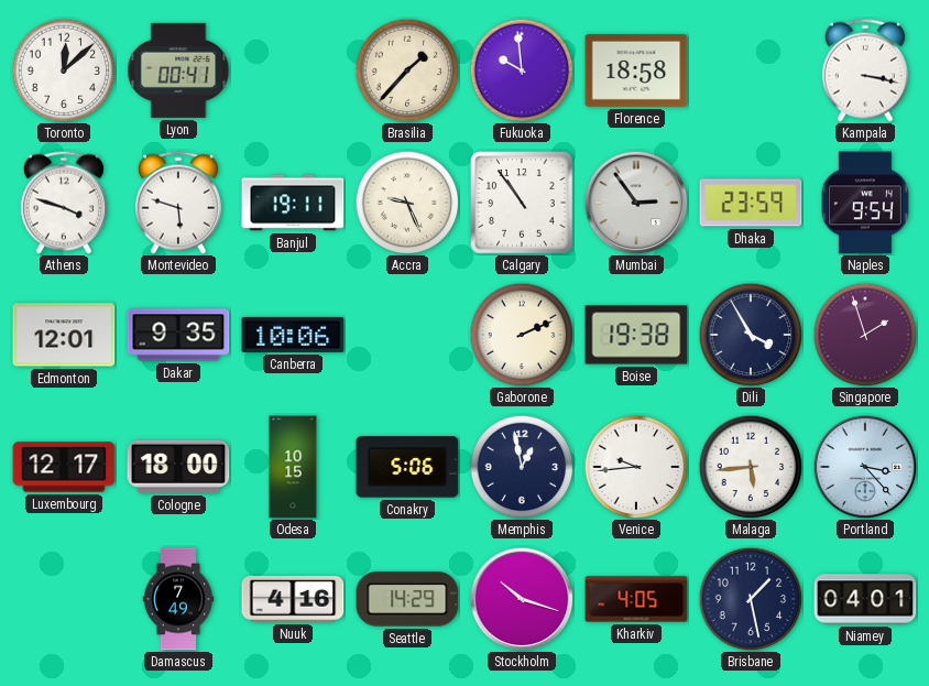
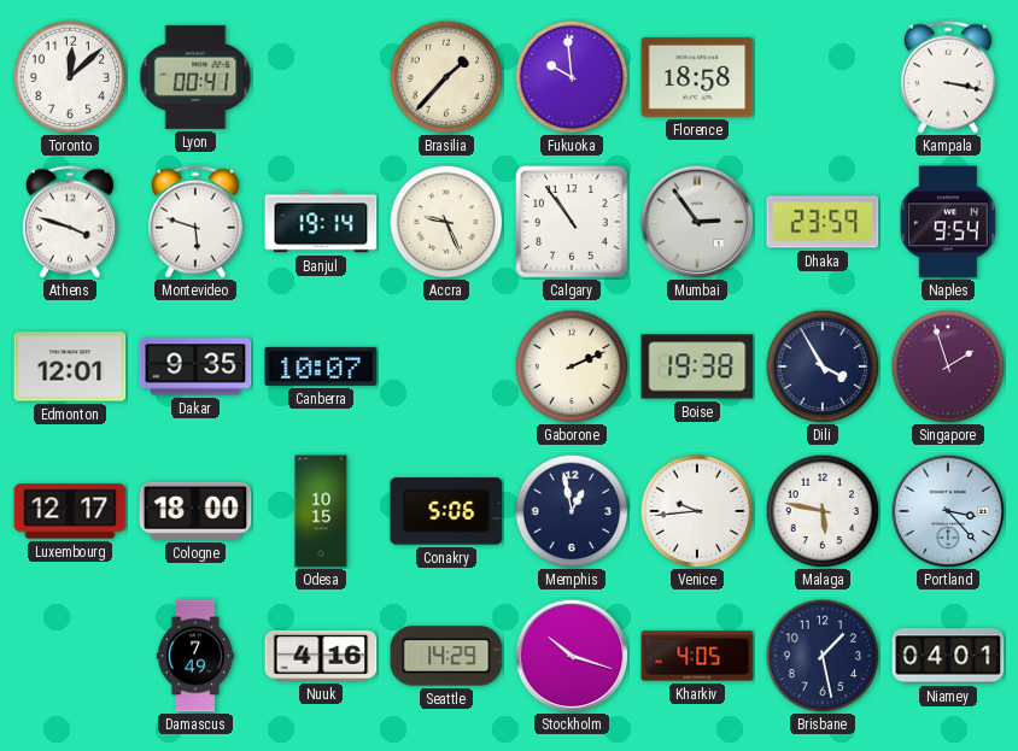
Banjul: 19:11 -> 19:14 (321, 222)
Canberra: 10:06 -> 10:07 (321, 366)
Malaga: 5:44 -> 5:47 (823, 511)
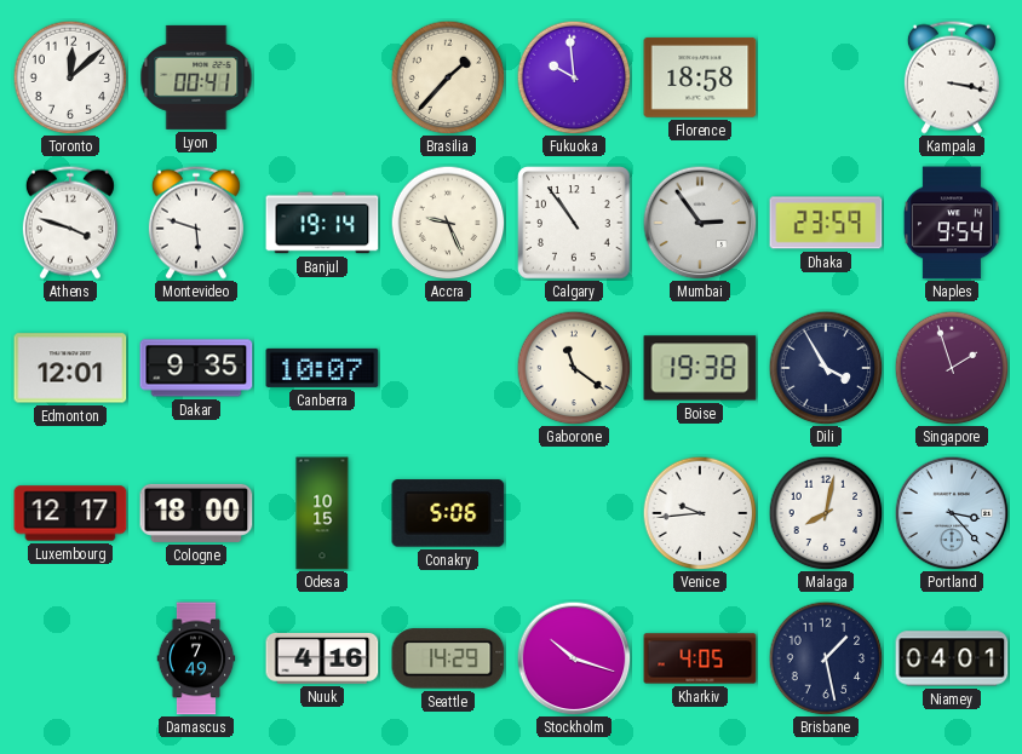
Gaborone: 2:11 -> 11:21 (574, 368)
Memphis: 12:58 -> none (572, 511)
Malaga: 5:47 -> 8:02 (826, 513)
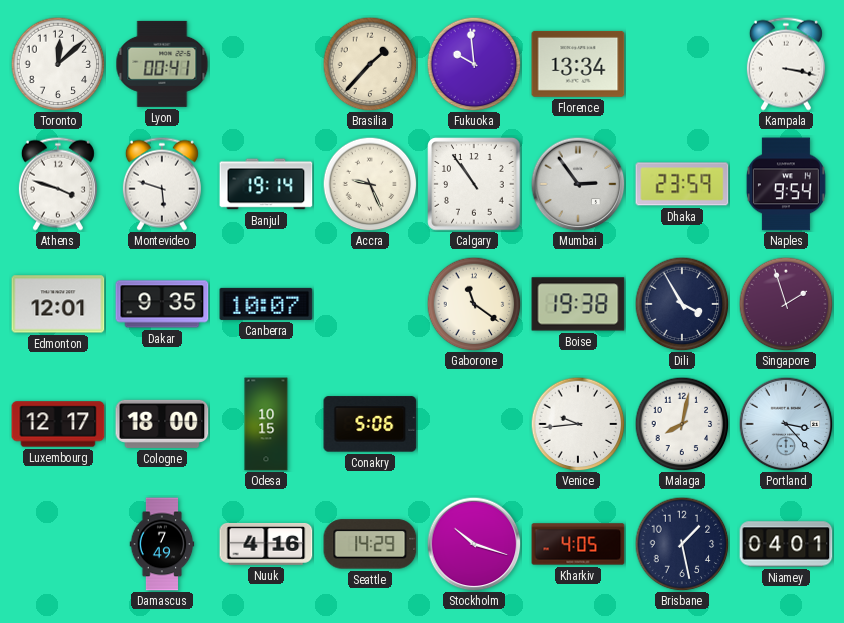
Florence: 18:58 -> 13:34 (578, 64)
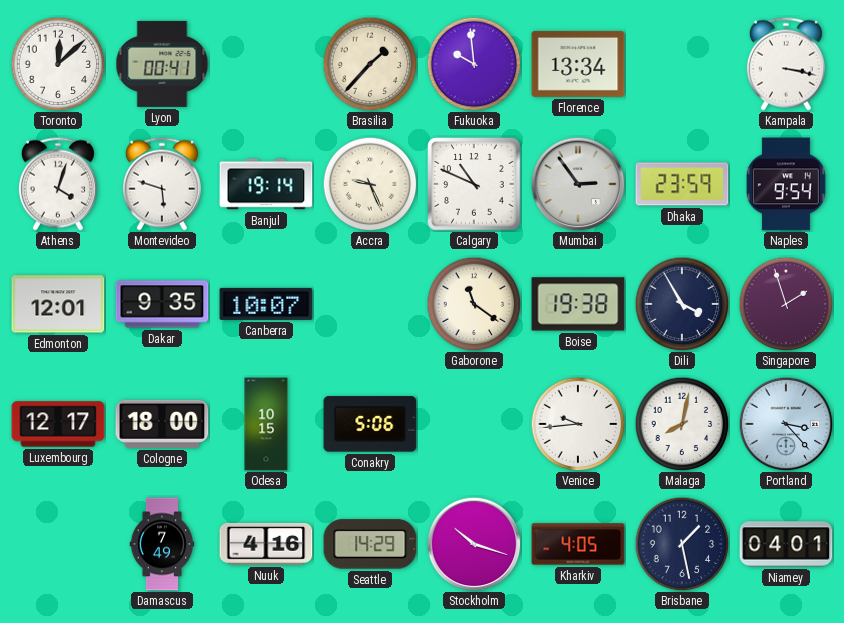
Athens: 3:48 -> 4:03 (58, 184)
Calgary: 10:54 -> 10:49 (474, 184)
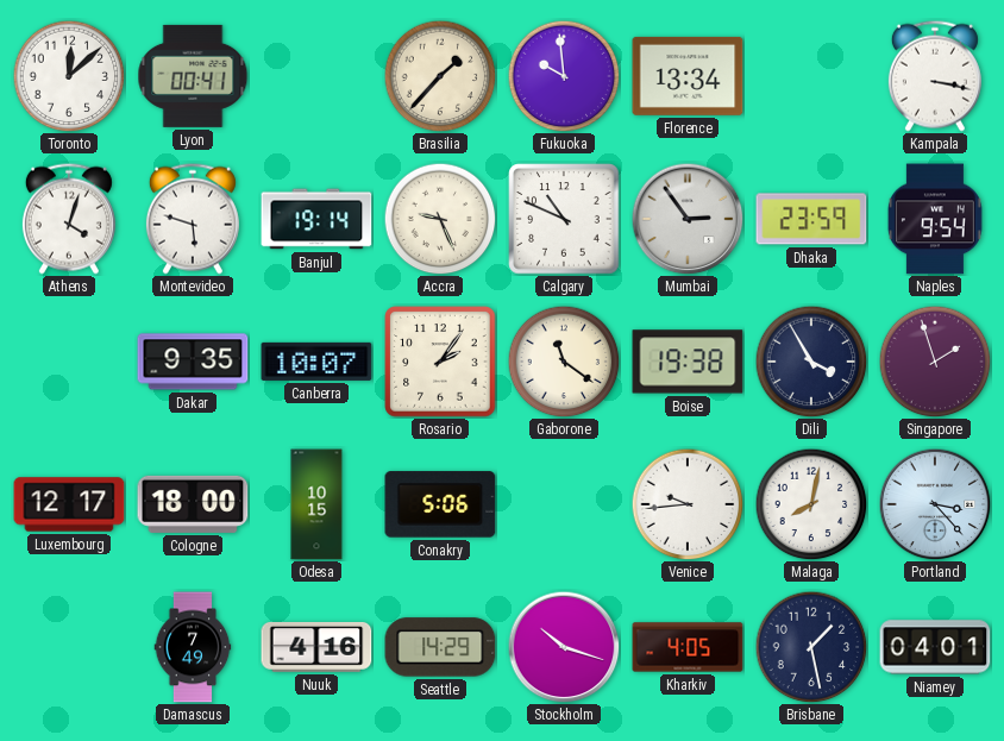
Edmonton: 12:01 -> none (58, 304)
Rosario: none -> 2:06 (440, 362)
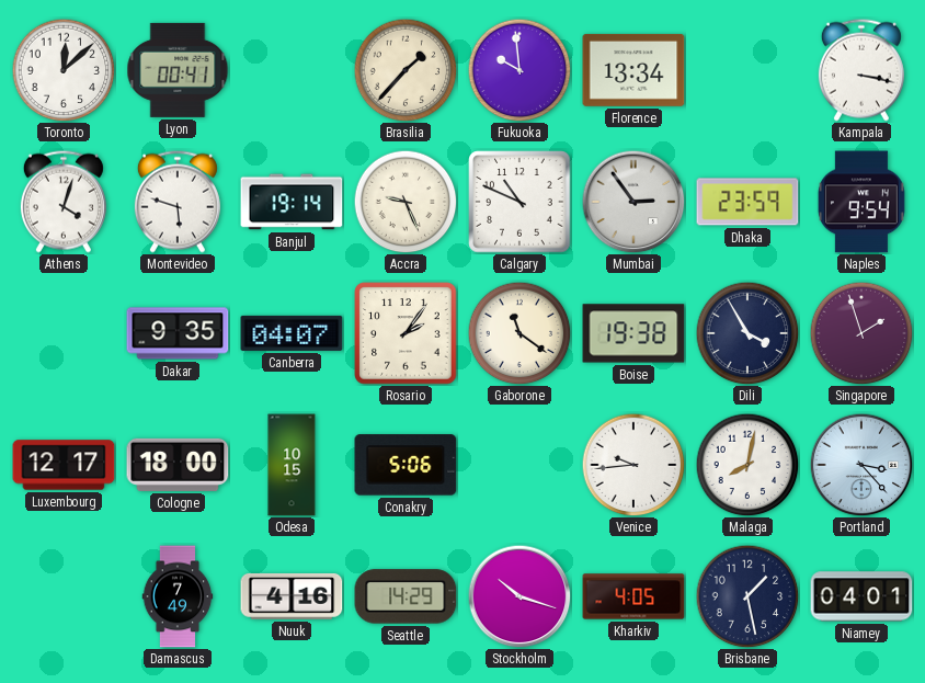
Canberra: 10:07 -> 04:07 (292, 333)
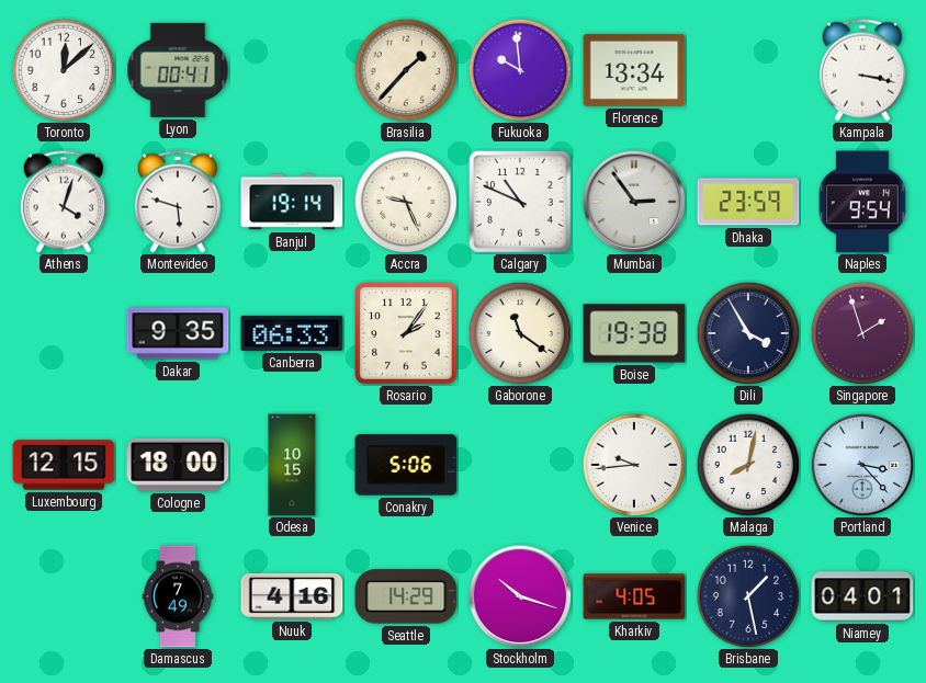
Canberra: 04:07 -> 06:33 (292, 333)
Luxembourg: 12:17 -> 12:15 (64, 465)
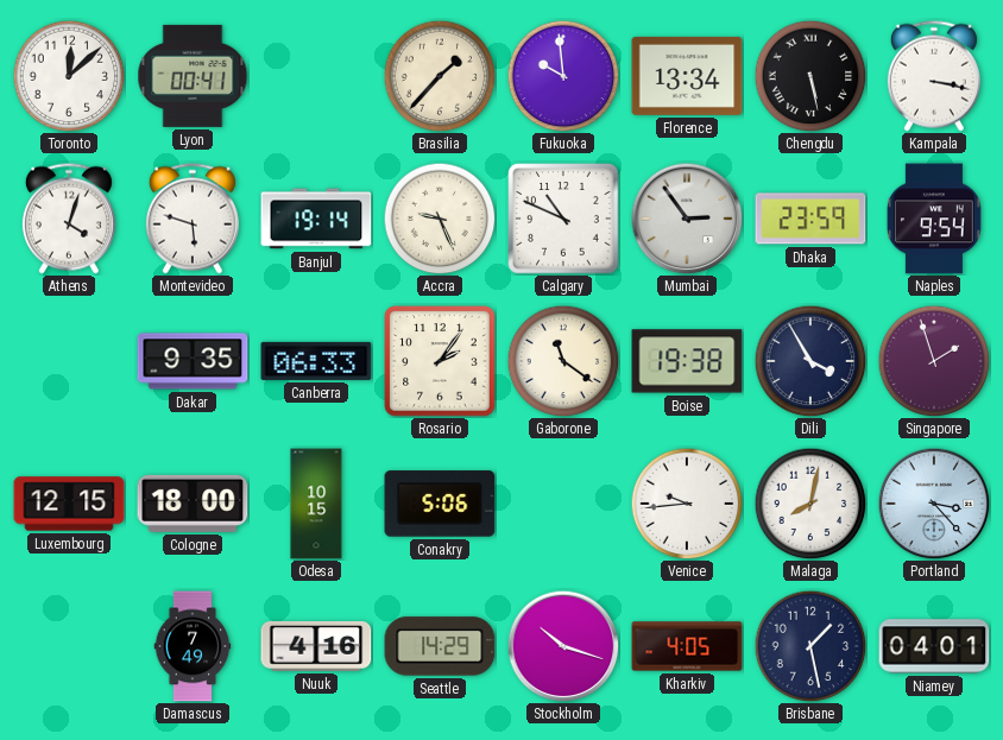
Chengdu: none -> 5:28 (810, 76)
